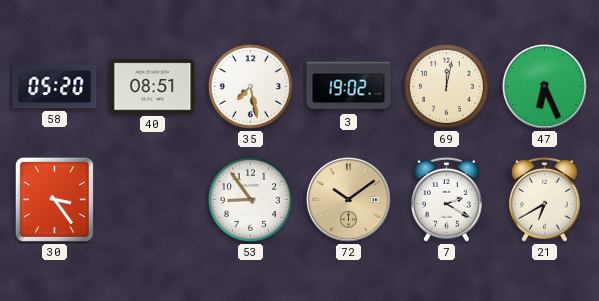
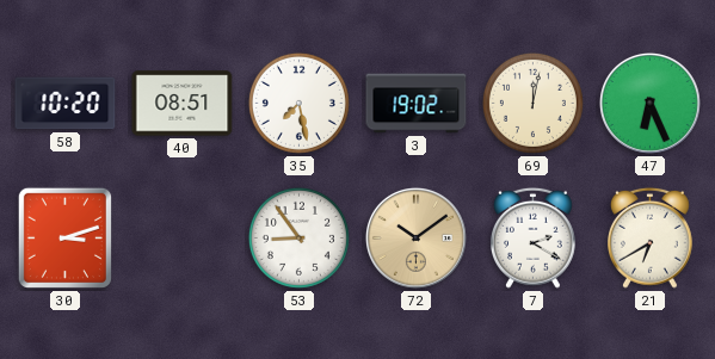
58: 05:20 -> 10:20 (66, 104)
30: 3:24 -> 3:12 (64, 237)
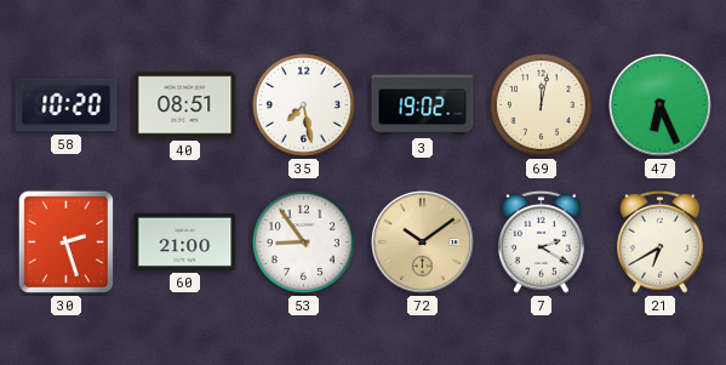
30: 3:12 -> 2:27 (65, 241)
60: none -> 21:00 (185, 241)
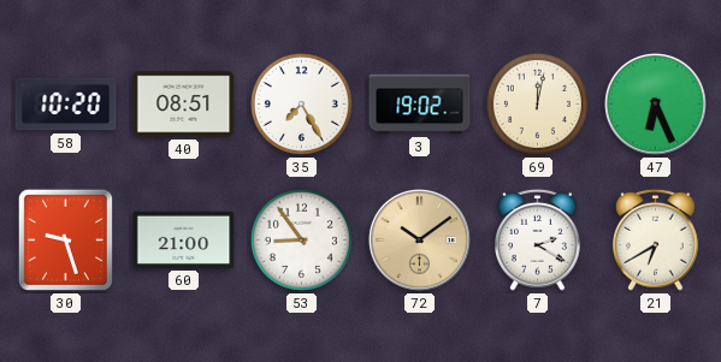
35: 7:28 -> 7:25 (301, 103)
30: 2:27 -> 9:27 (65, 239)
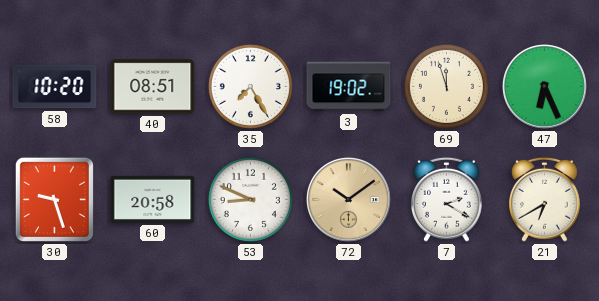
69: 12:02 -> 11:57 (446, 86)
60: 21:00 -> 20:58 (153, 199)
53: 8:54 -> 8:49 (250, 199)
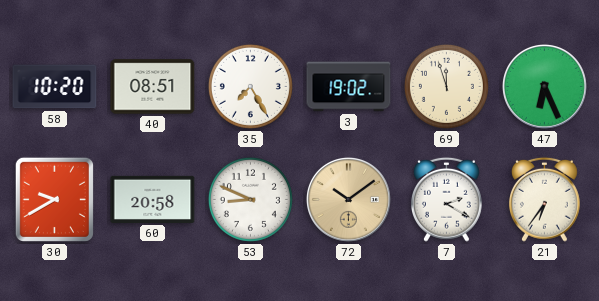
30: 9:27 -> 9:40 (54, 199)
21: 6:40 -> 6:36 (545, 199)
